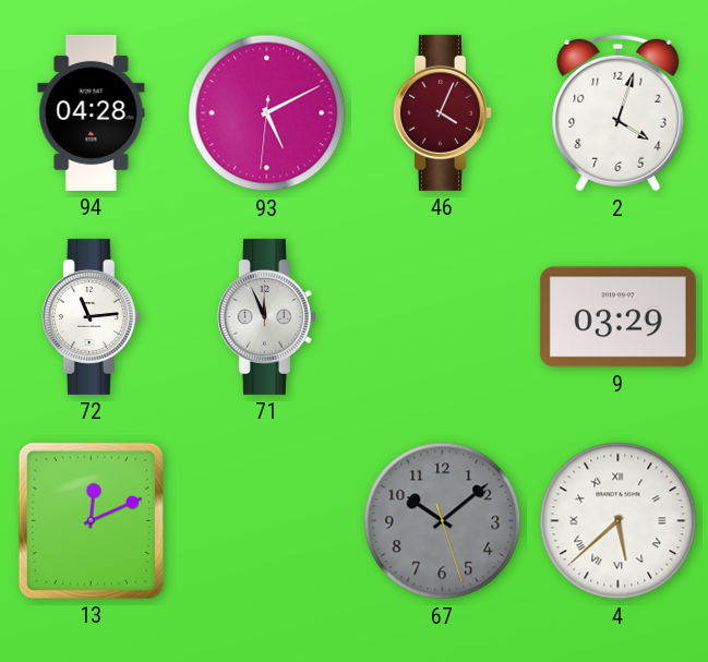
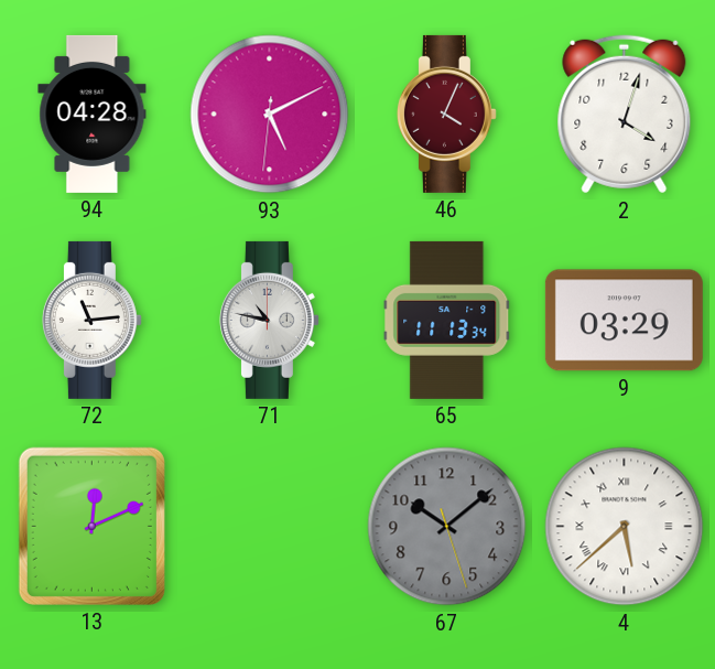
71: 11:56 -> 10:47 (269, 320)
65: none -> 11:13 (447, 320)
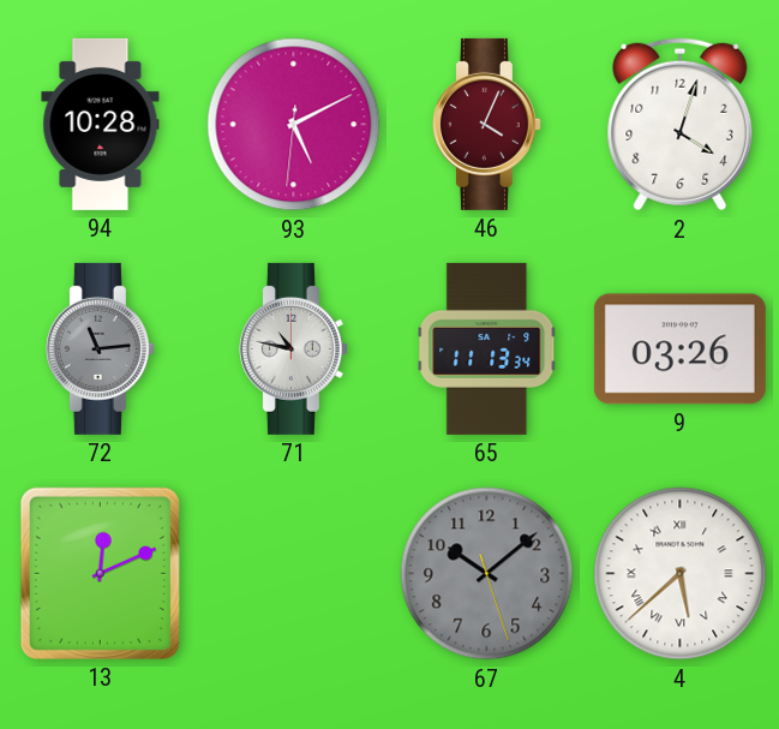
94: 04:28 -> 10:28 (101, 124)
72 dial: white -> grey (100, 348)
9: 03:29 -> 03:26 (679, 349)
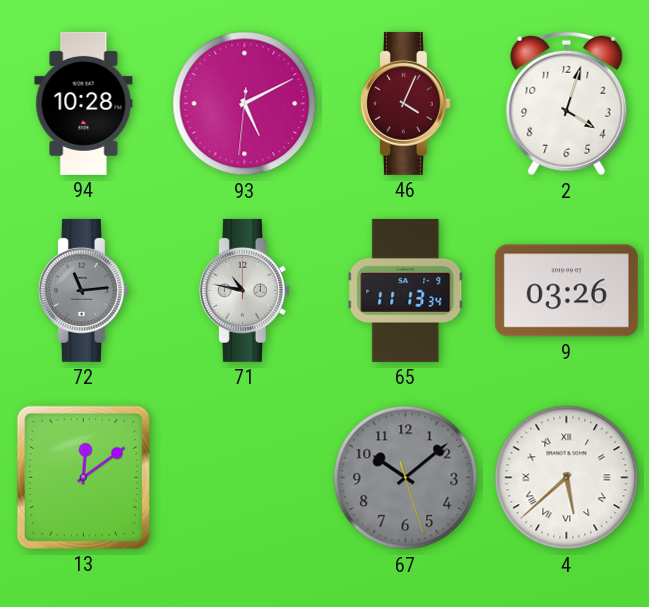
13: 12:11 -> 12:09 (83, 477)
